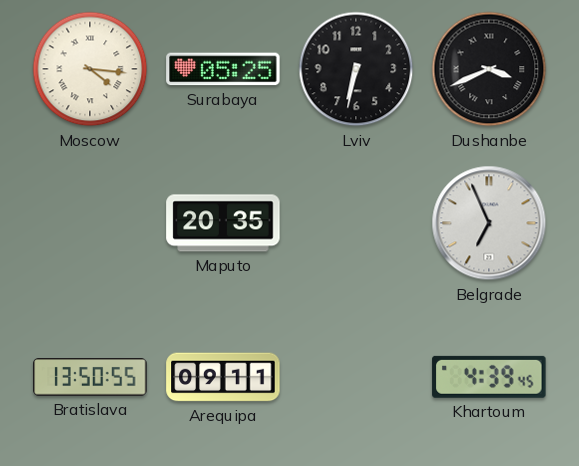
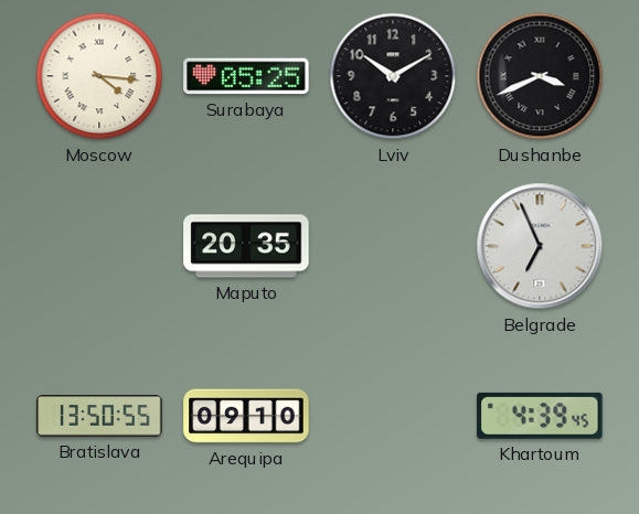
Lviv: 6:32 -> 10:10 (393, 76)
Arequipa: 09:11 -> 09:10 (246, 416)
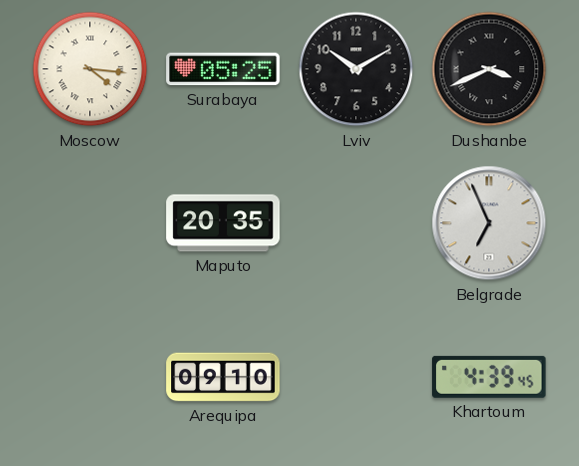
Bratislava: 13:50 -> none (99, 416)
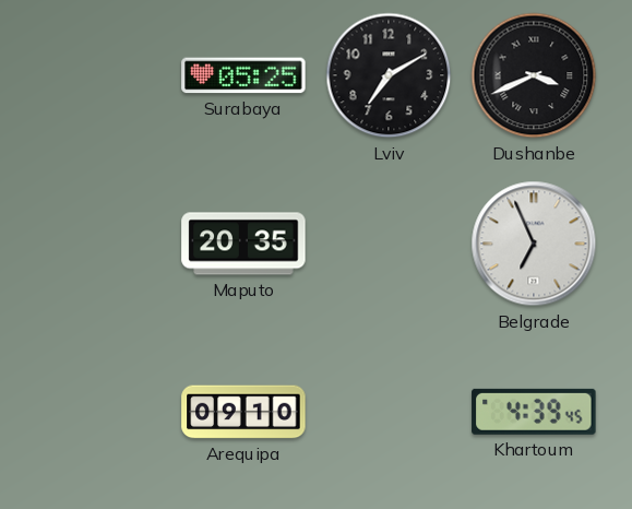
Moscow: 4:16 -> none (90, 69)
Lviv: 10:10 -> 7:10 (389, 75)
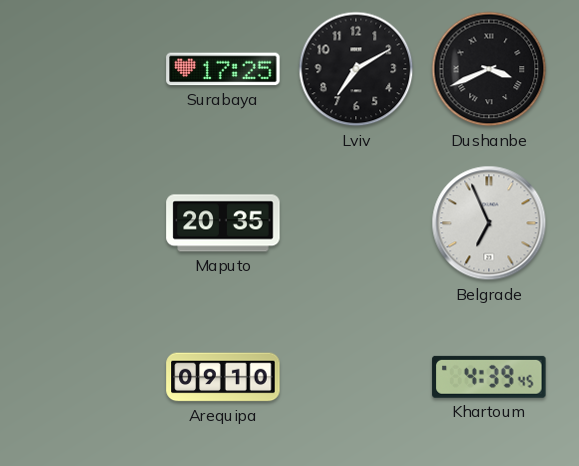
Surabaya: 05:25 -> 17:25 (223, 69)
